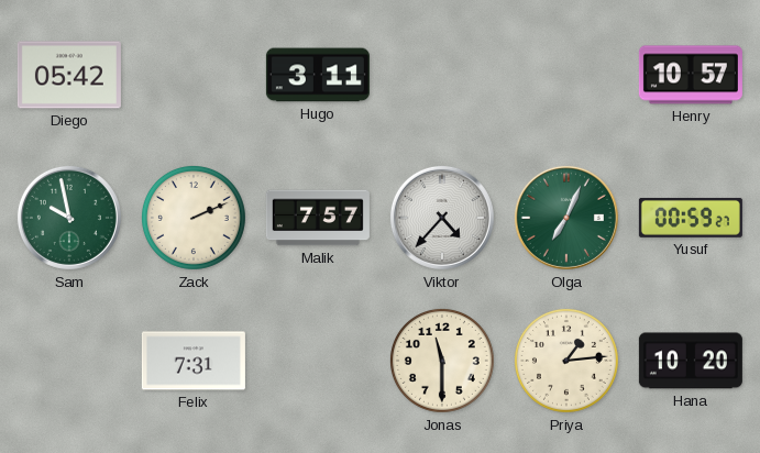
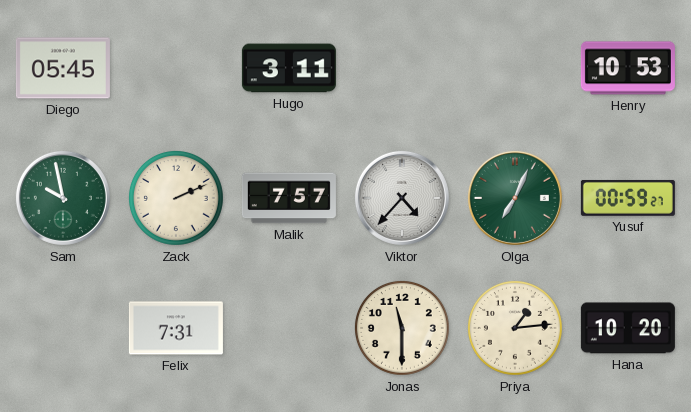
Diego: 05:42 -> 05:45 (63, 68)
Henry: 10:57 -> 10:53 (628, 68)
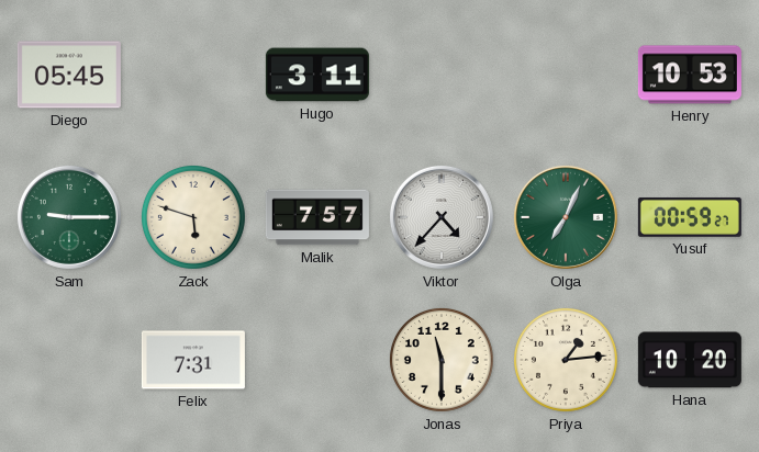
Sam: 9:58 -> 9:15 (69, 217)
Zack: 2:11 -> 5:48 (193, 217)
